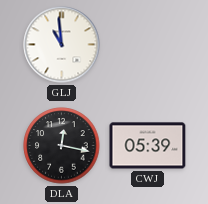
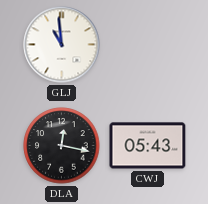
CWJ: 05:39 -> 05:43 (148, 146)
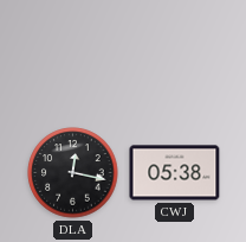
GLJ: 10:59 -> none (62, 45)
CWJ: 05:43 -> 05:38 (175, 173)
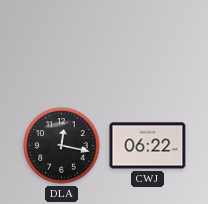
CWJ: 05:38 -> 06:22 (148, 146)
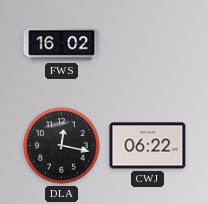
FWS: none -> 16:02 (62, 45)
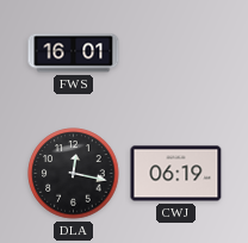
FWS: 16:02 -> 16:01 (74, 54)
CWJ: 06:22 -> 06:19 (176, 174)
